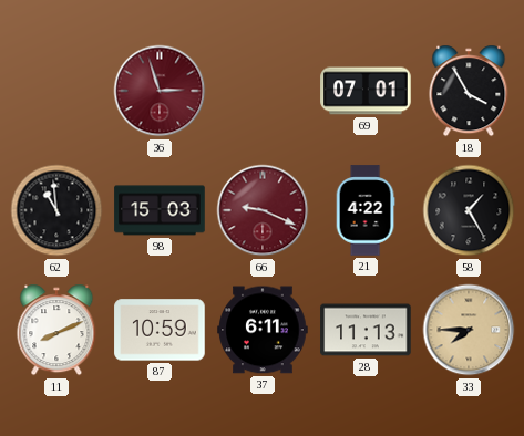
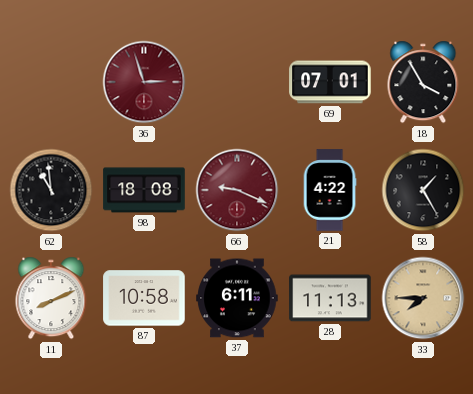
98: 15:03 -> 18:08 (144, 190)
87: 10:59 -> 10:58 (144, 298)
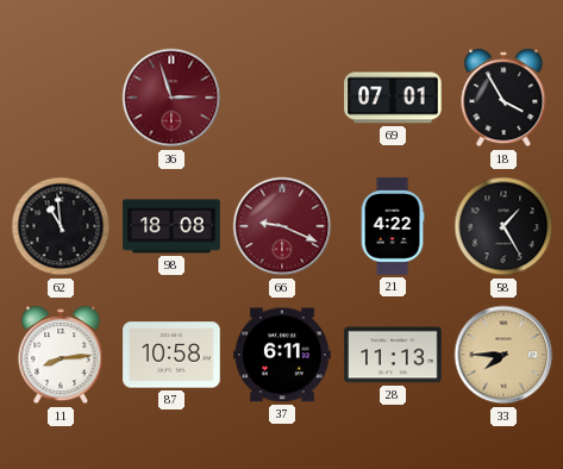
11: 8:11 -> 8:14 (61, 355)
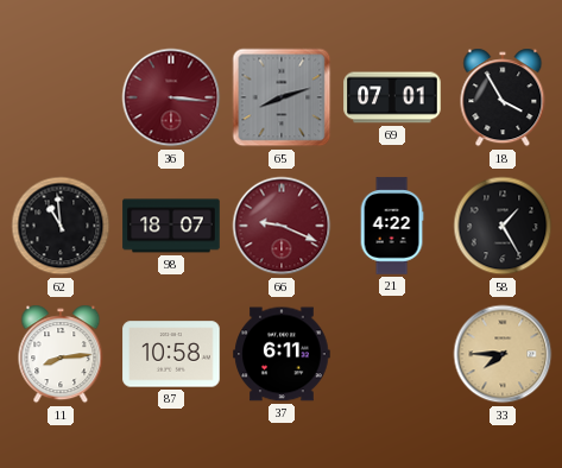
36: 2:57 -> 3:16 (171, 97)
65: none -> 8:12 (282, 97)
98: 18:08 -> 18:07 (171, 226)
28: 11:13 -> none (393, 355)
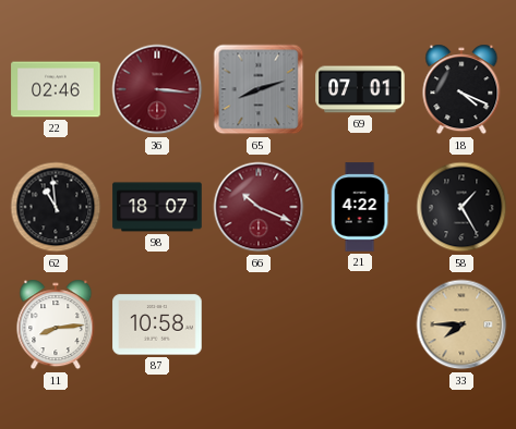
22: none -> 02:46 (56, 89)
18: 3:55 -> 4:19 (461, 89)
66: 9:19 -> 10:19 (259, 207)
37: 6:11 -> none (282, 354)
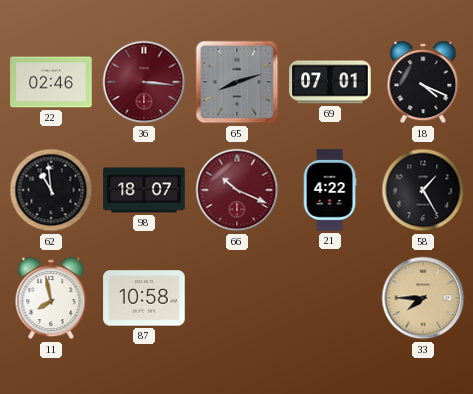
11: 8:14 -> 7:58 (51, 298)
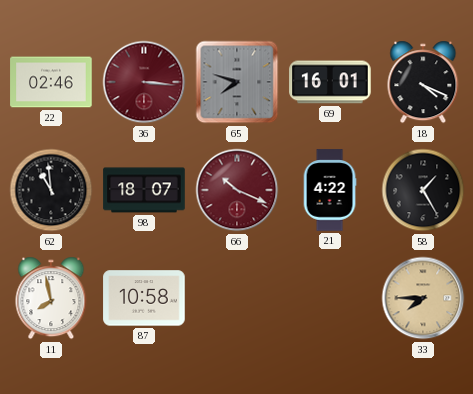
65: 8:12 -> 7:48 (237, 82)
69: 07:01 -> 16:01 (330, 82)
